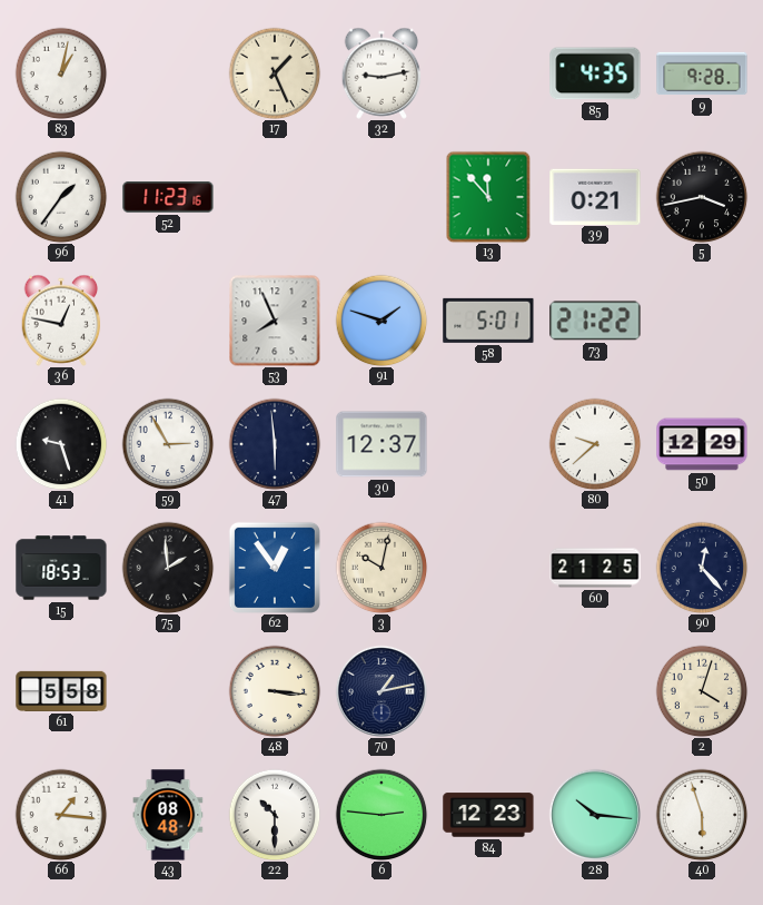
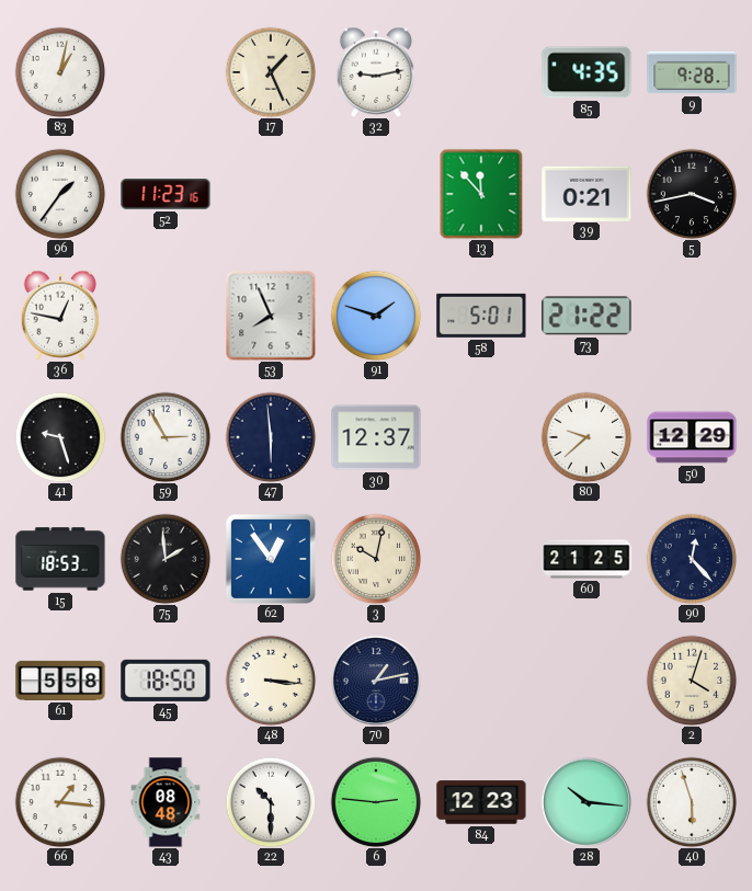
45: none -> 18:50 (166, 681)
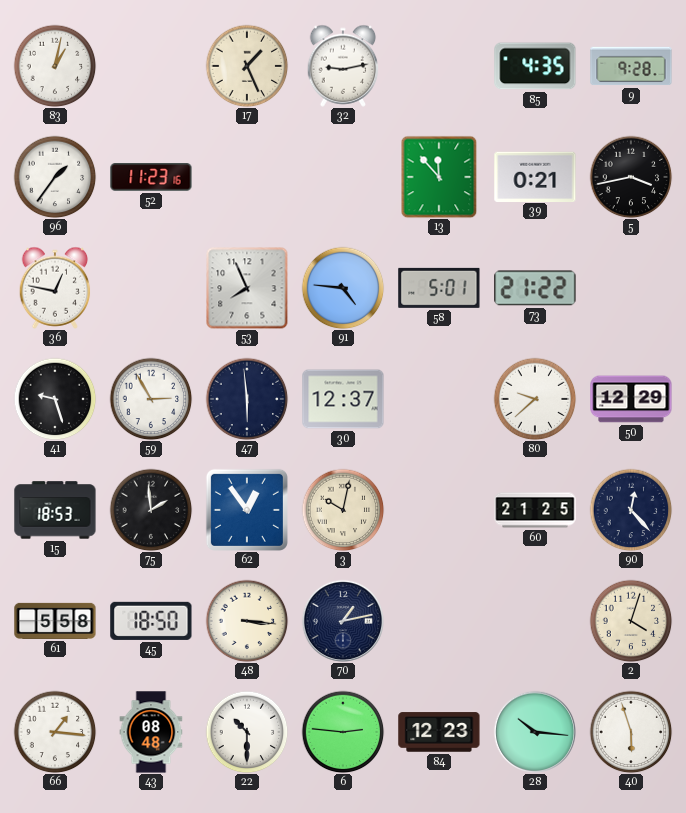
91: 1:48 -> 4:46 (343, 288)
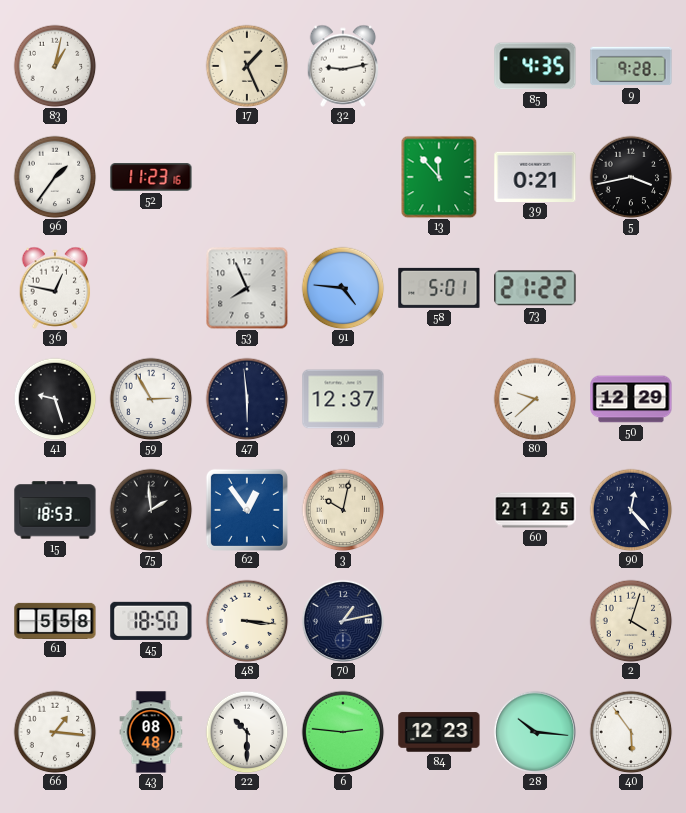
40: 5:57 -> 5:54 (631, 732)
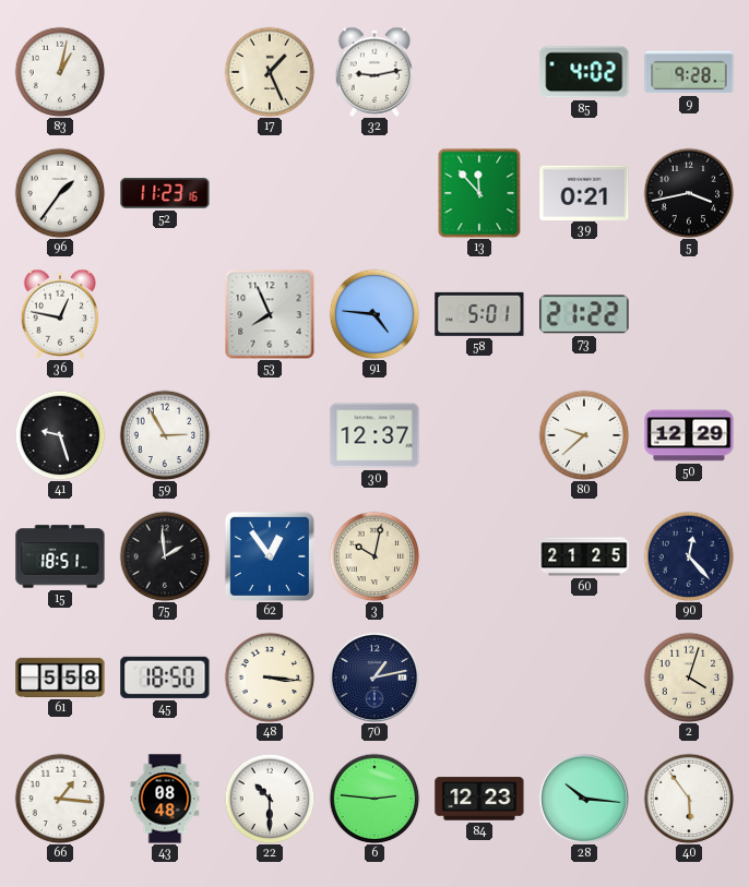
85: 4:35 -> 4:02 (584, 72)
47: 5:59 -> none (247, 399)
15: 18:53 -> 18:51 (60, 556)
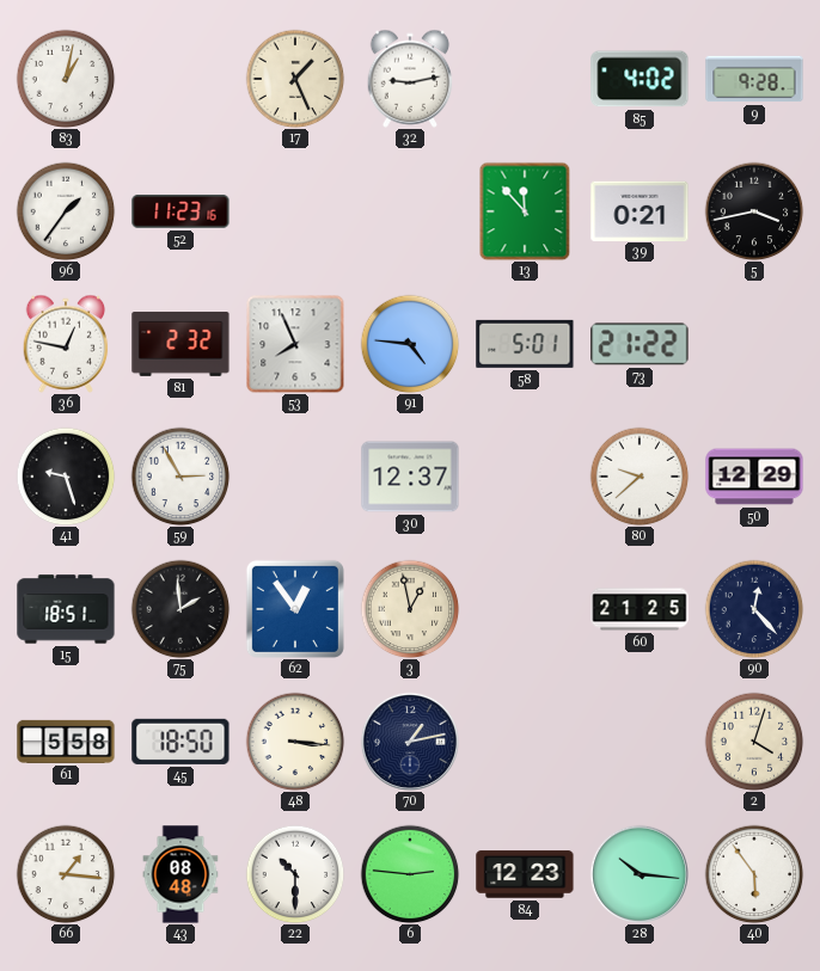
81: none -> 2:32 (180, 344)
3: 10:02 -> 12:58 (410, 609)
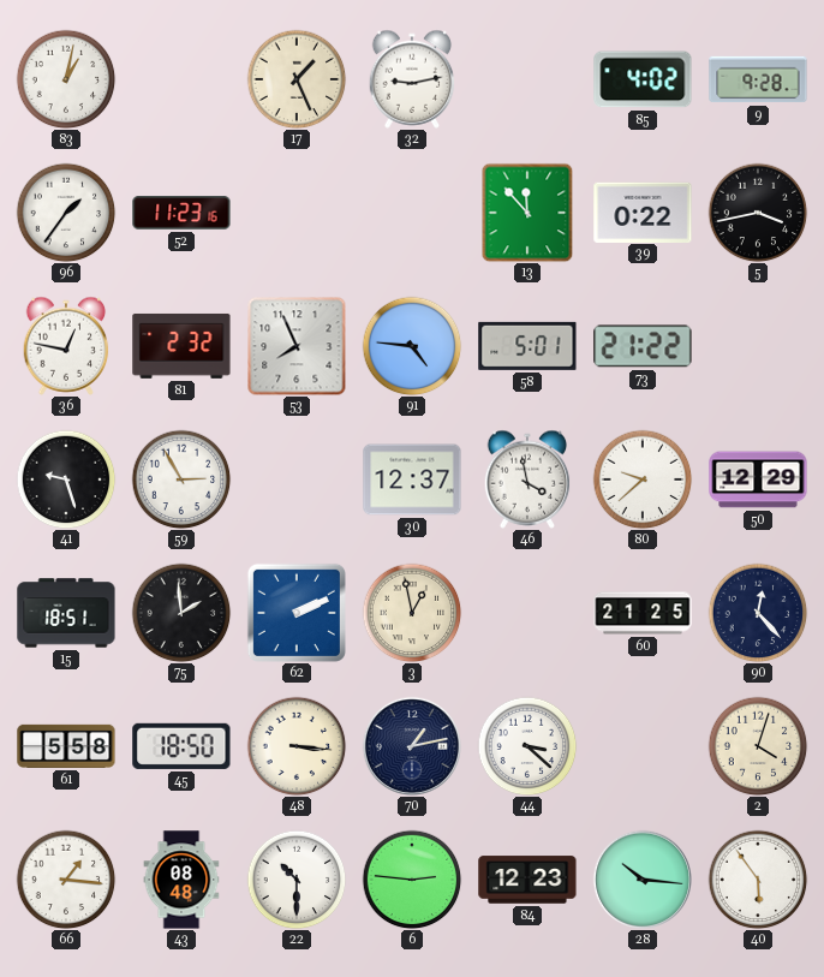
39: 0:21 -> 0:22 (643, 212)
46: none -> 3:58 (527, 479)
62: 12:54 -> 2:11 (297, 613)
44: none -> 3:22 (527, 746)
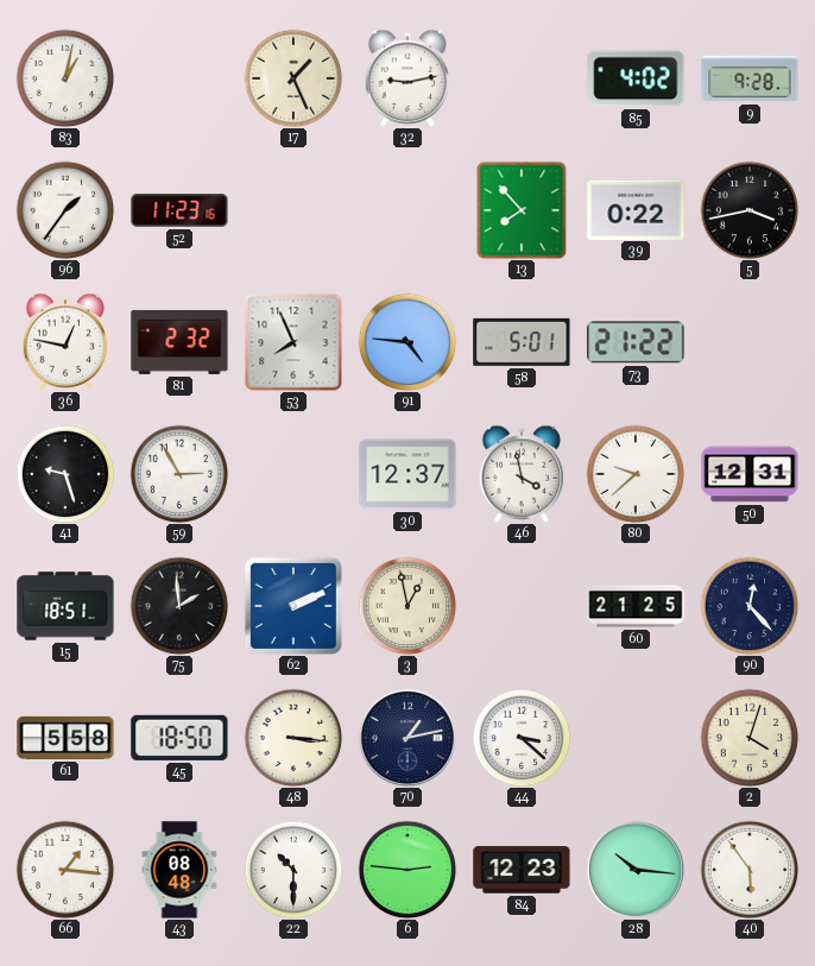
13: 11:53 -> 7:53 (522, 210)
50: 12:29 -> 12:31 (750, 474)
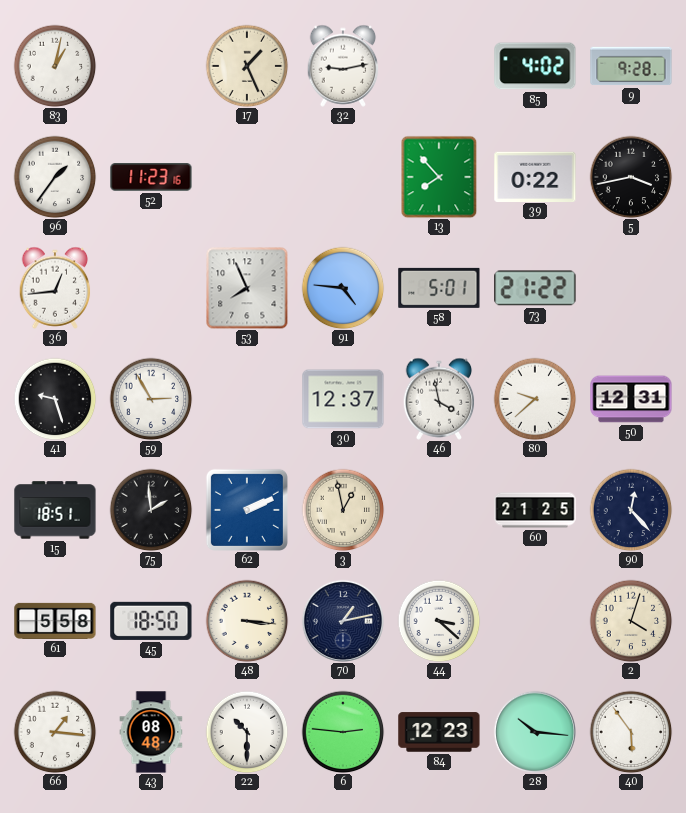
36: 12:47 -> 12:44 (55, 288)
81: 2:32 -> none (179, 342)
